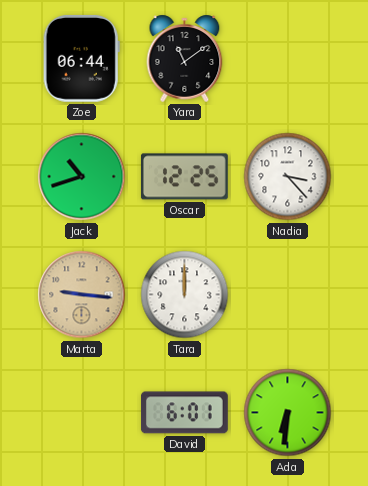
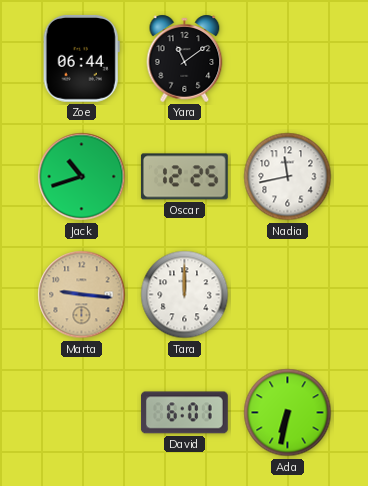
Nadia: 3:23 -> 11:43 (288, 177)
Ada: 6:31 -> 6:32 (288, 413)
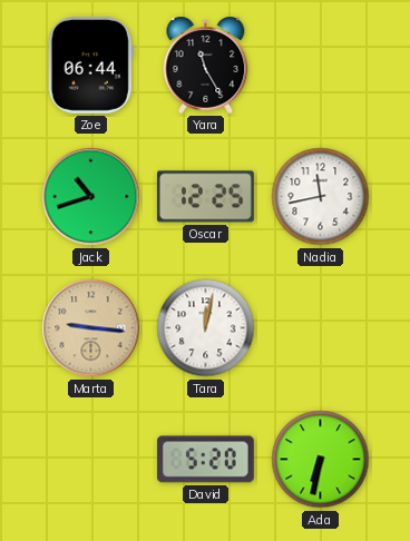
Yara: 11:09 -> 11:25 (206, 65)
Tara: 12:00 -> 12:02 (206, 328)
David: 6:01 -> 5:20 (206, 460)
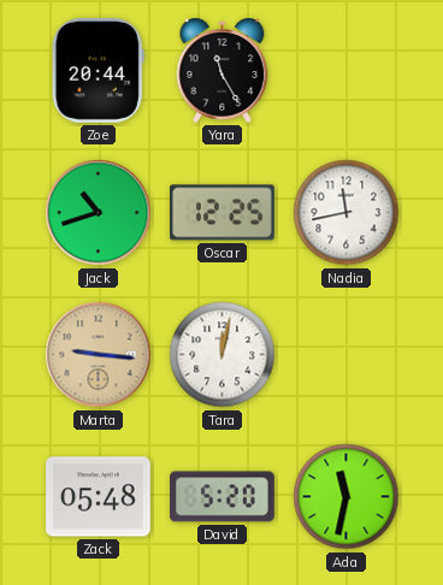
Zoe: 06:44 -> 20:44 (98, 70)
Zack: none -> 05:48 (99, 497)
Ada: 6:32 -> 11:32 (347, 497)
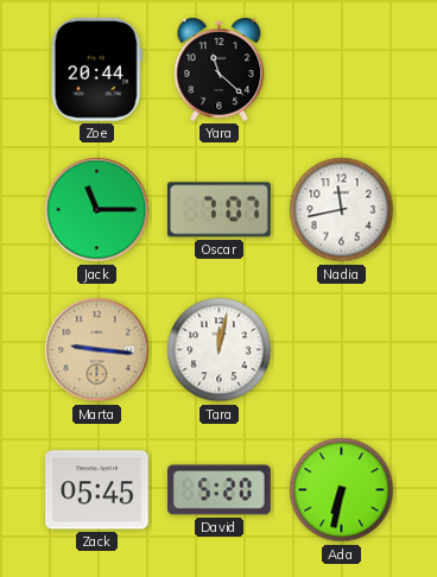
Yara: 11:25 -> 11:22 (220, 69)
Jack: 10:42 -> 11:15 (97, 210)
Oscar: 12:25 -> 7:07 (220, 210)
Zack: 05:48 -> 05:45 (97, 490)
Ada: 11:32 -> 6:32 (342, 490)
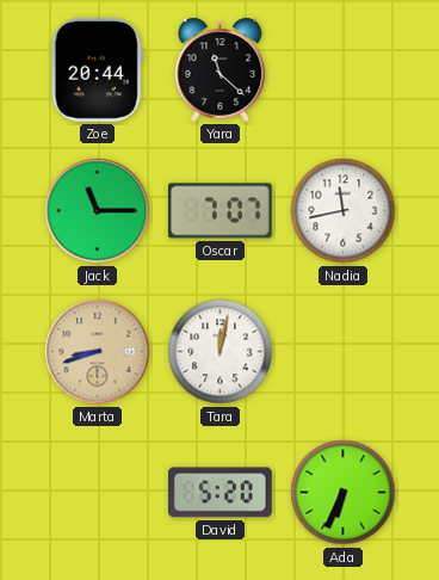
Marta: 9:16 -> 8:42 (98, 352)
Zack: 05:45 -> none (97, 490)
Ada: 6:32 -> 6:34 (344, 493)
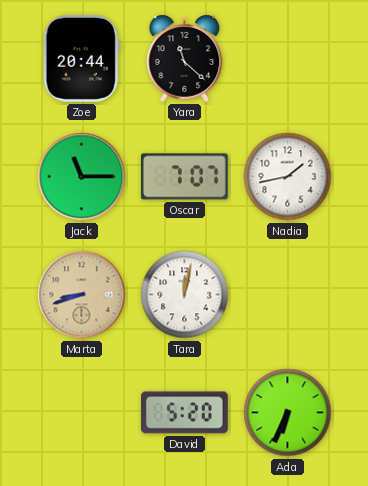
Nadia: 11:43 -> 1:43 (288, 177)
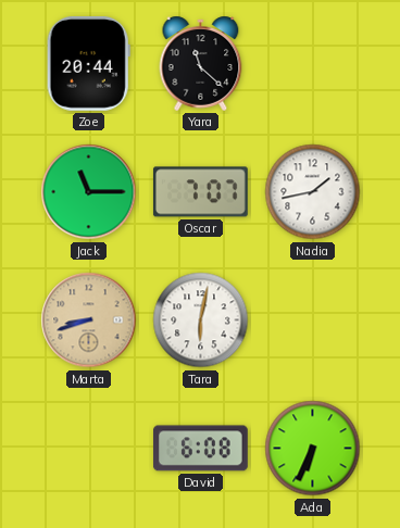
Tara: 12:02 -> 6:02 (201, 320)
David: 5:20 -> 6:08 (201, 449)
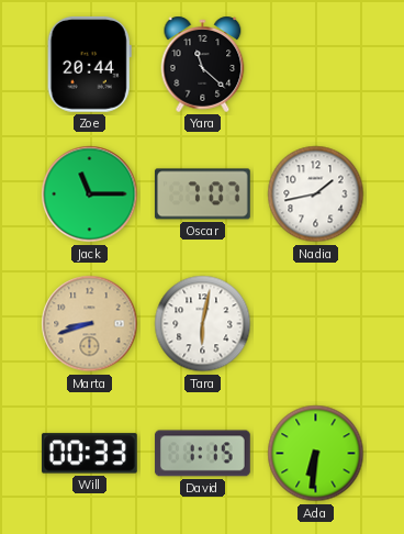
Will: none -> 00:33 (89, 454)
David: 6:08 -> 1:15 (203, 454)
Ada: 6:34 -> 6:31 (316, 454)
